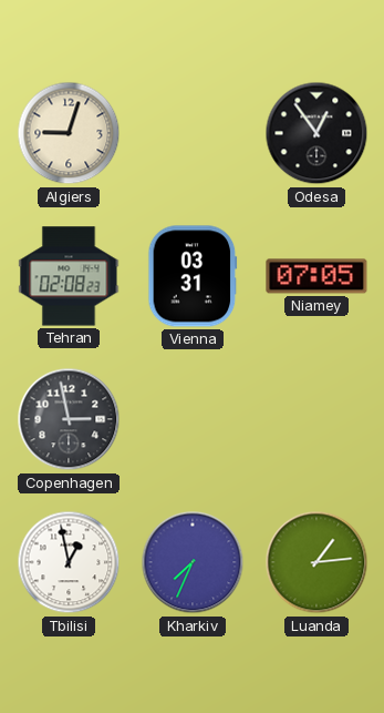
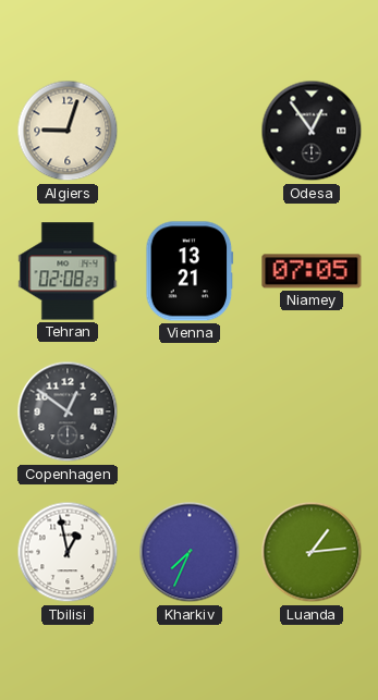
Vienna: 03:31 -> 13:21 (190, 271)
Copenhagen: 2:58 -> 12:51 (68, 412)
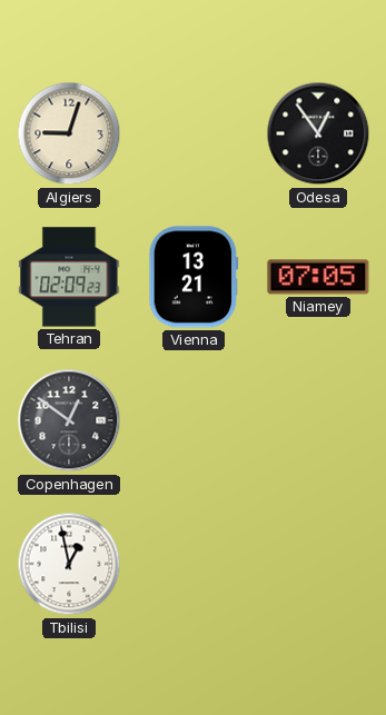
Tehran: 02:08 -> 02:09 (69, 277)
Kharkiv: 7:34 -> none (190, 552)
Luanda: 1:14 -> none (312, 552)
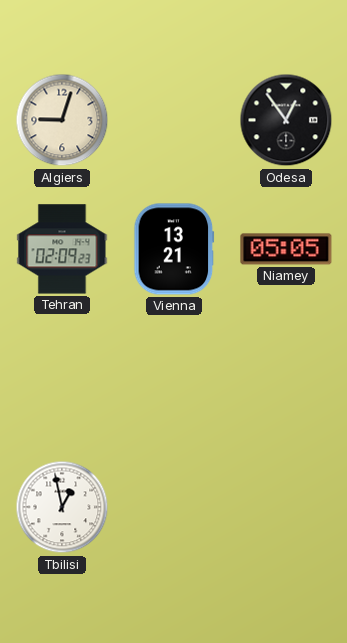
Niamey: 07:05 -> 05:05 (286, 249)
Copenhagen: 12:51 -> none (69, 420)
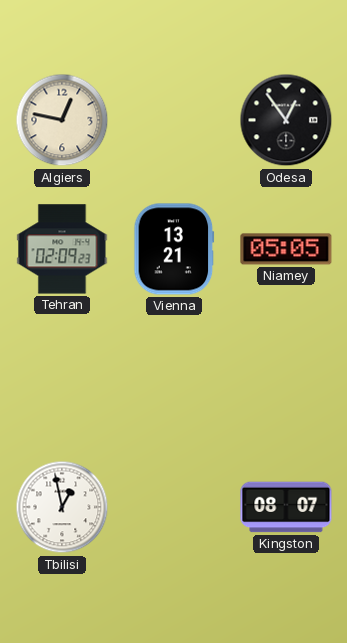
Algiers: 9:03 -> 12:47 (62, 120)
Kingston: none -> 08:07 (286, 507)
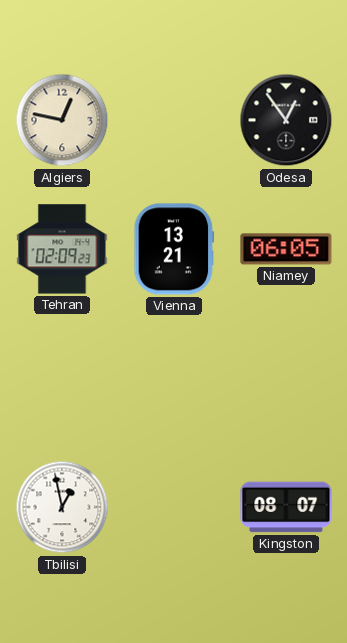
Niamey: 05:05 -> 06:05 (286, 249)
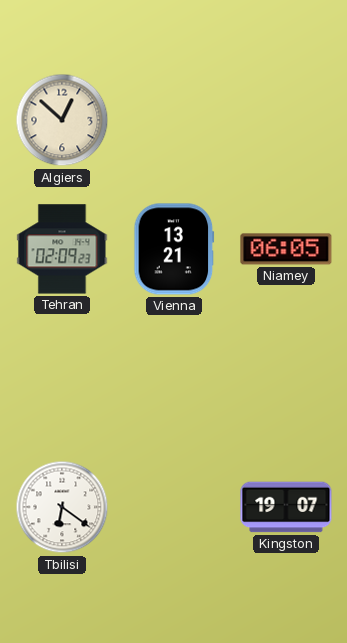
Algiers: 12:47 -> 12:52 (62, 120)
Odesa: 12:54 -> none (286, 120)
Tbilisi: 12:58 -> 6:21 (62, 507)
Kingston: 08:07 -> 19:07 (286, 507)
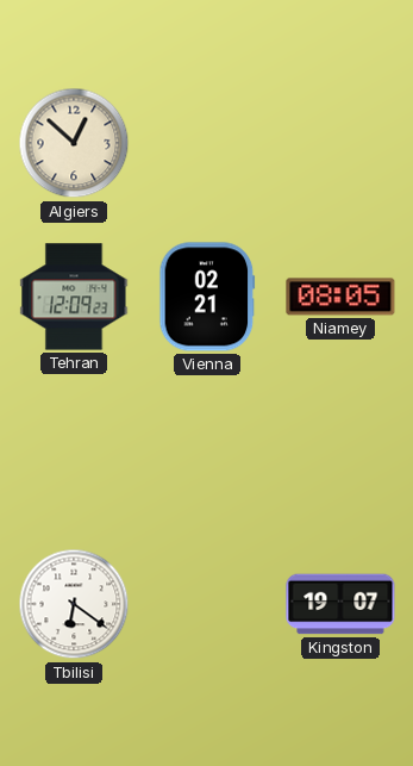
Tehran: 02:09 -> 12:09 (74, 297)
Vienna: 13:21 -> 02:21 (207, 297)
Niamey: 06:05 -> 08:05 (340, 297)
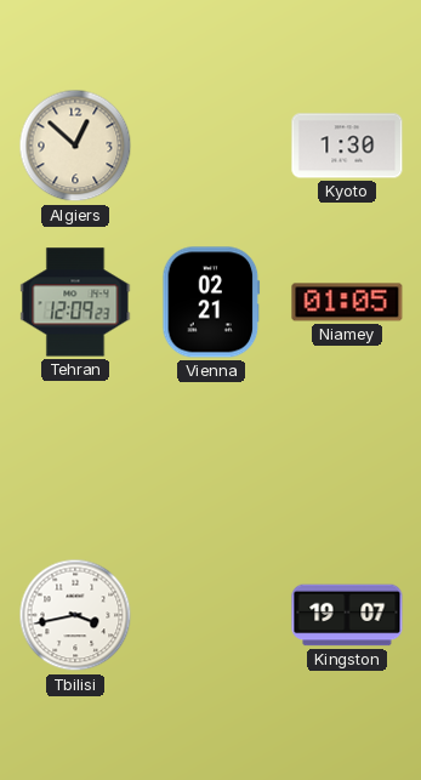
Kyoto: none -> 1:30 (347, 146)
Niamey: 08:05 -> 01:05 (347, 302)
Tbilisi: 6:21 -> 3:43 (75, 615)
